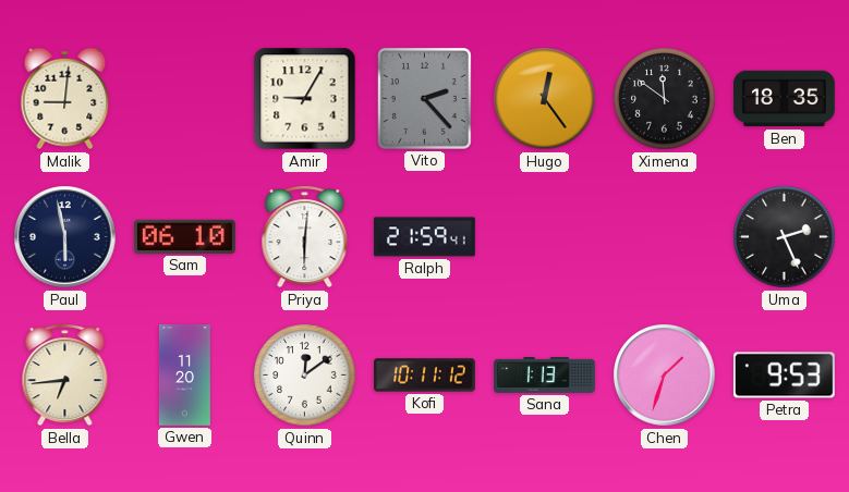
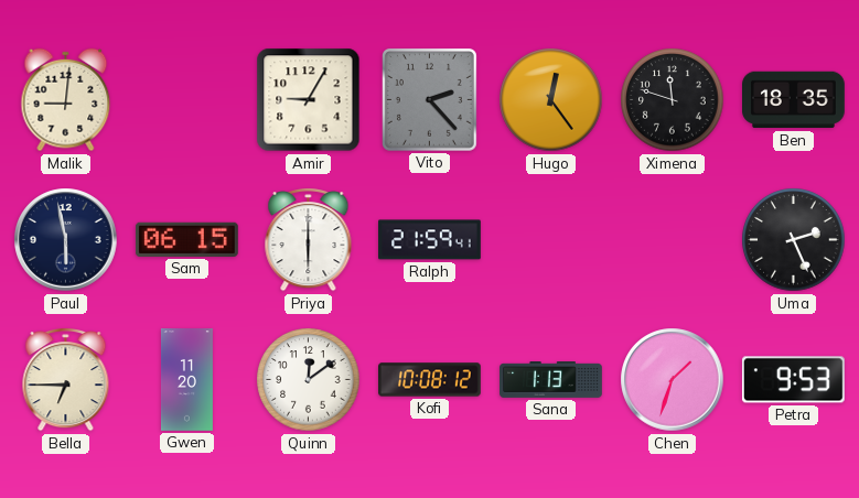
Ximena: 11:51 -> 11:48 (673, 100)
Sam: 06:10 -> 06:15 (186, 239)
Priya: 6:01 -> 6:00 (309, 240)
Bella: 6:44 -> 6:45 (66, 380)
Kofi: 10:11 -> 10:08 (430, 380)
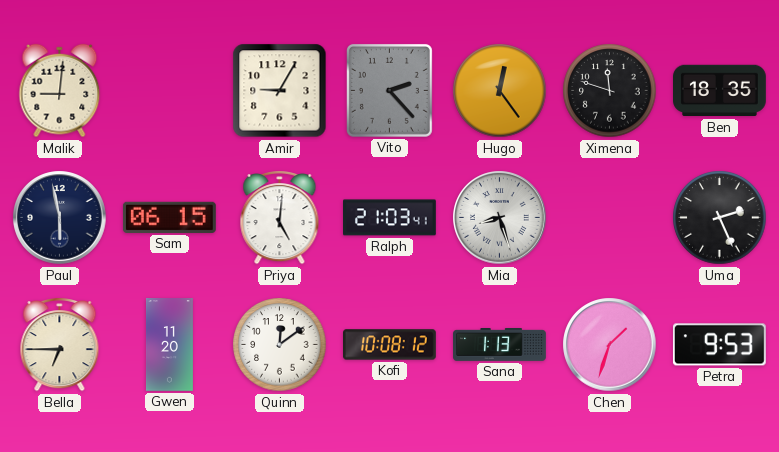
Priya: 6:00 -> 5:01 (280, 218)
Ralph: 21:59 -> 21:03 (390, 218)
Mia: none -> 8:27 (500, 218)
